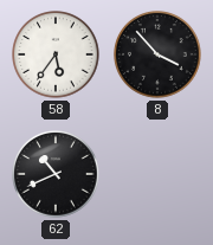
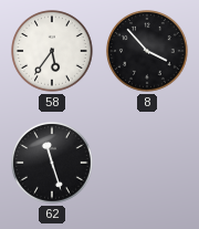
62: 10:41 -> 11:27 (53, 164)
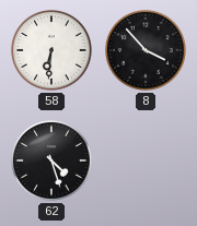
58: 5:36 -> 6:31 (53, 51)
62: 11:27 -> 4:27 (53, 162)
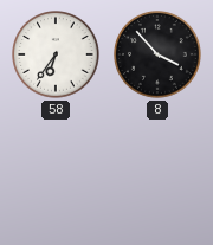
58: 6:31 -> 6:36 (57, 56)
62: 4:27 -> none (53, 162)
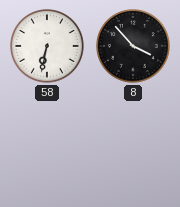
58: 6:36 -> 6:32 (48, 47)
